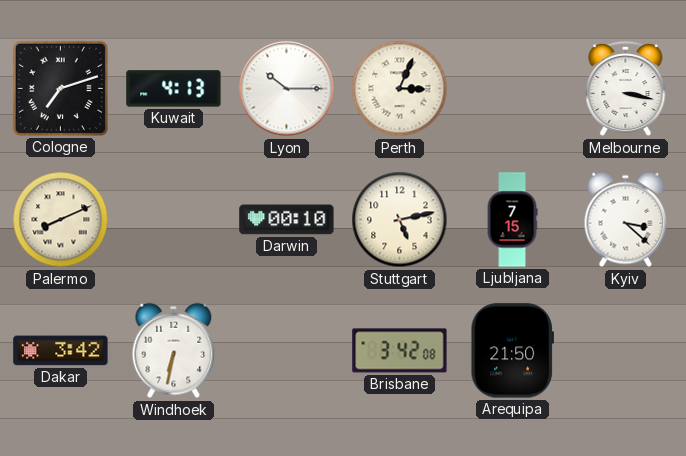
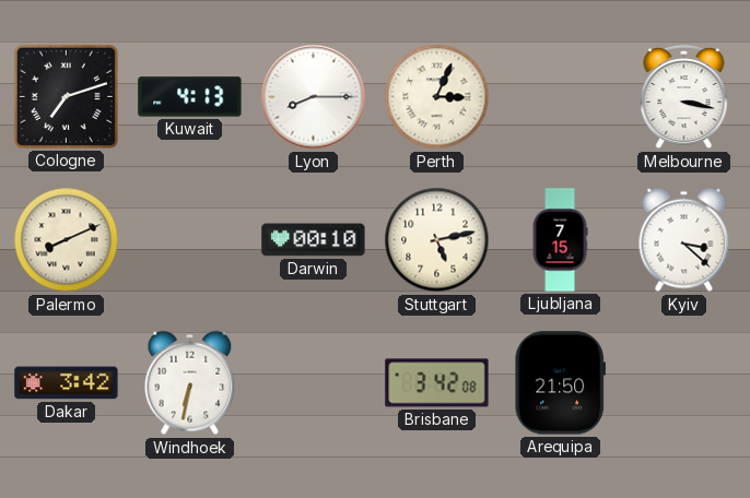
Lyon: 10:15 -> 8:15 (314, 97)
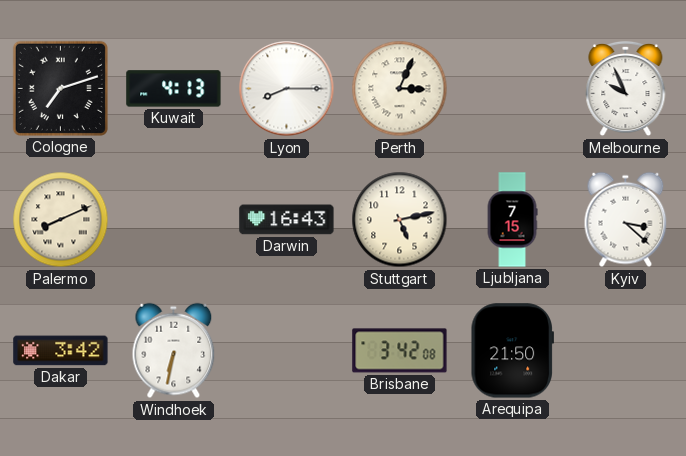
Melbourne: 3:17 -> 9:56 (626, 89)
Darwin: 00:10 -> 16:43 (287, 220)
